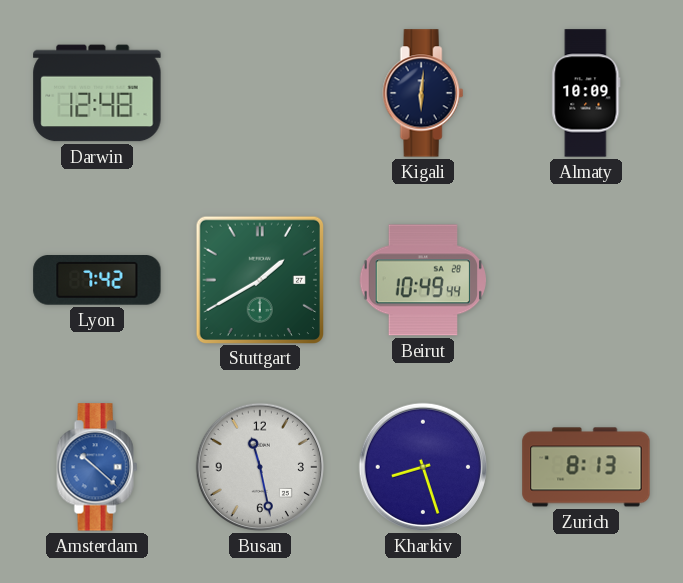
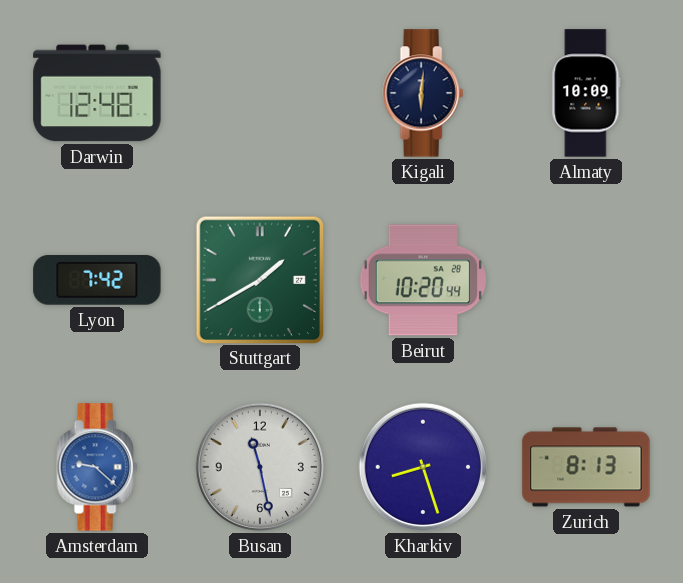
Beirut: 10:49 -> 10:20 (422, 280)
Amsterdam: 10:22 -> 9:22 (97, 467)
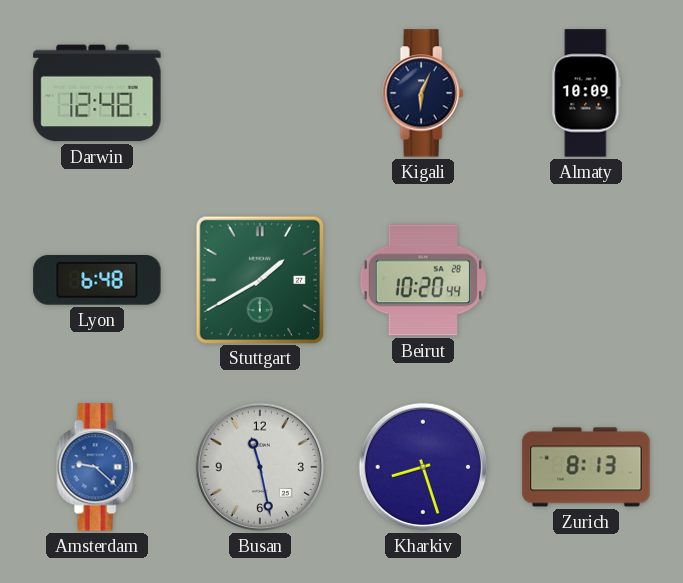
Kigali: 6:01 -> 6:04 (423, 93)
Lyon: 7:42 -> 6:48 (97, 281)
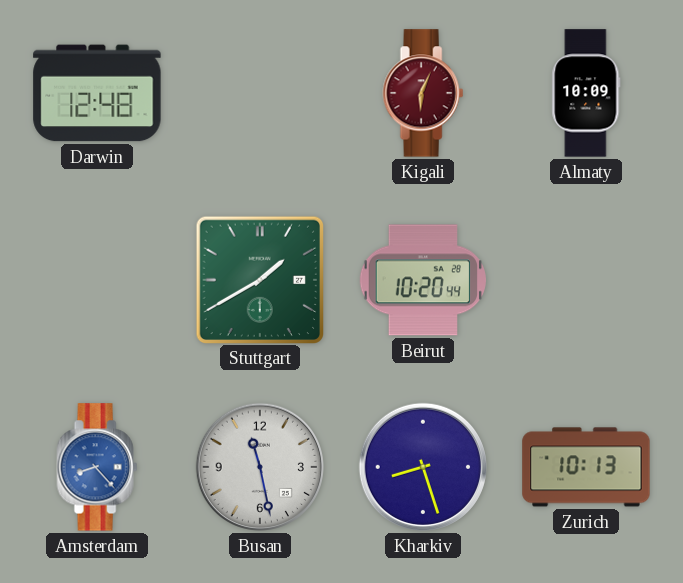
Kigali dial: navy -> burgundy (423, 93)
Lyon: 6:48 -> none (97, 281)
Amsterdam: 9:22 -> 8:23 (97, 467)
Zurich: 8:13 -> 10:13 (586, 467)
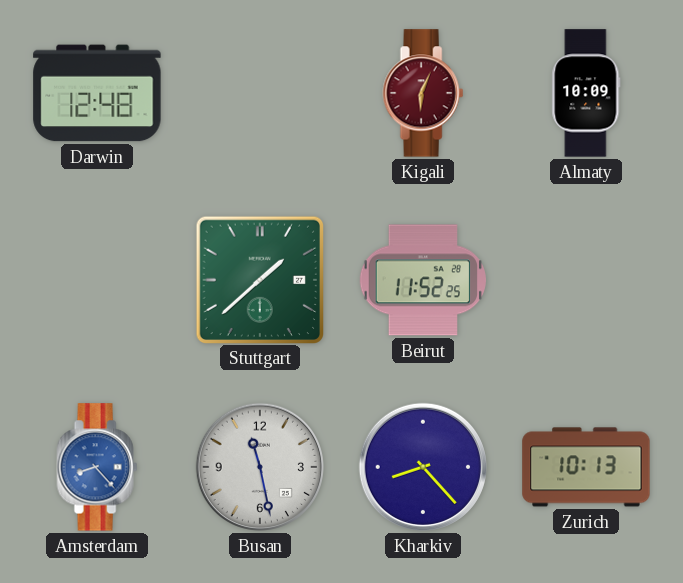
Stuttgart: 1:40 -> 1:38 (259, 279)
Beirut: 10:20 -> 11:52 (422, 280)
Kharkiv: 8:27 -> 8:23 (423, 467)
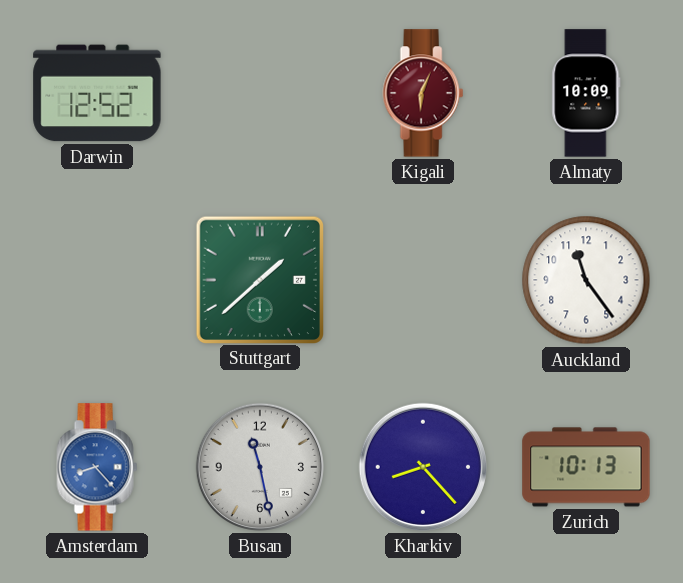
Darwin: 12:48 -> 12:52 (97, 93)
Beirut: 11:52 -> none (422, 280)
Auckland: none -> 11:24 (586, 280)
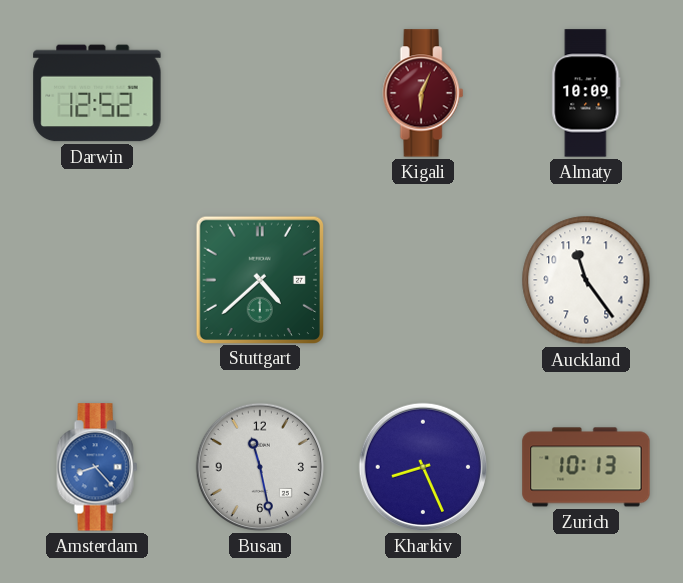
Stuttgart: 1:38 -> 4:38 (259, 279)
Kharkiv: 8:23 -> 8:26 (423, 467)
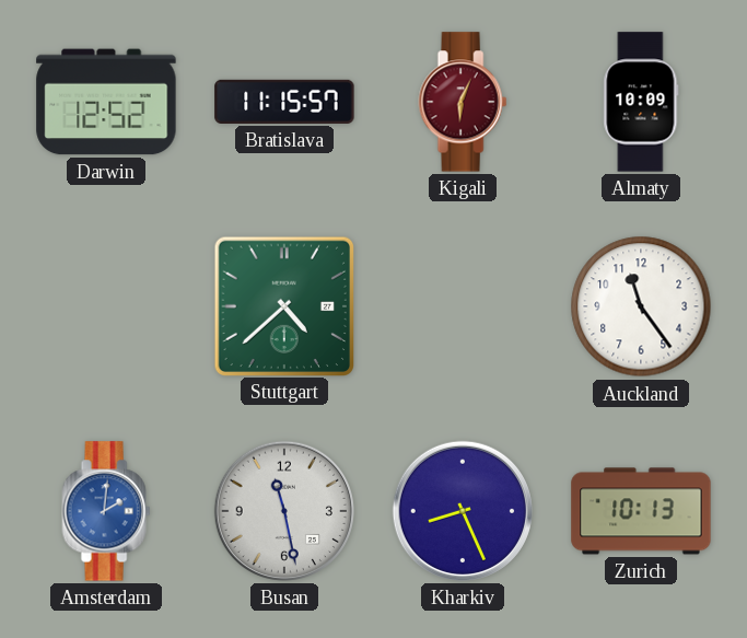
Bratislava: none -> 11:15 (284, 102)
Amsterdam: 8:23 -> 2:01 (106, 511)
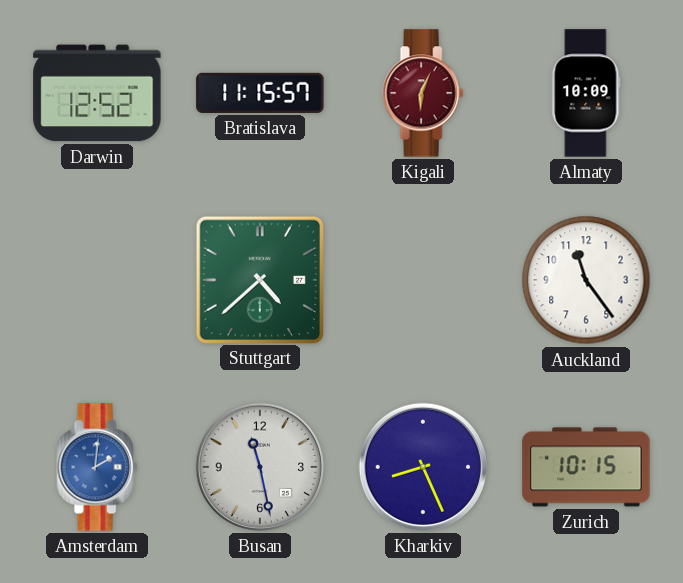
Zurich: 10:13 -> 10:15 (586, 467)
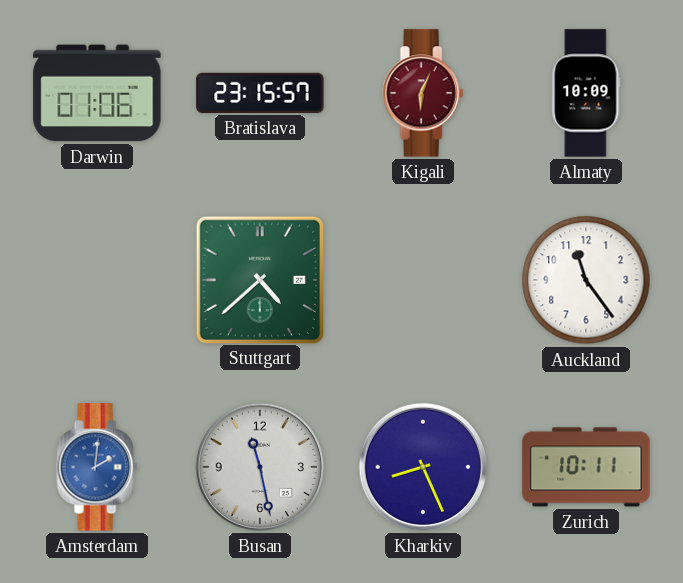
Darwin: 12:52 -> 01:06 (97, 93)
Bratislava: 11:15 -> 23:15 (260, 93)
Zurich: 10:15 -> 10:11 (586, 467)
